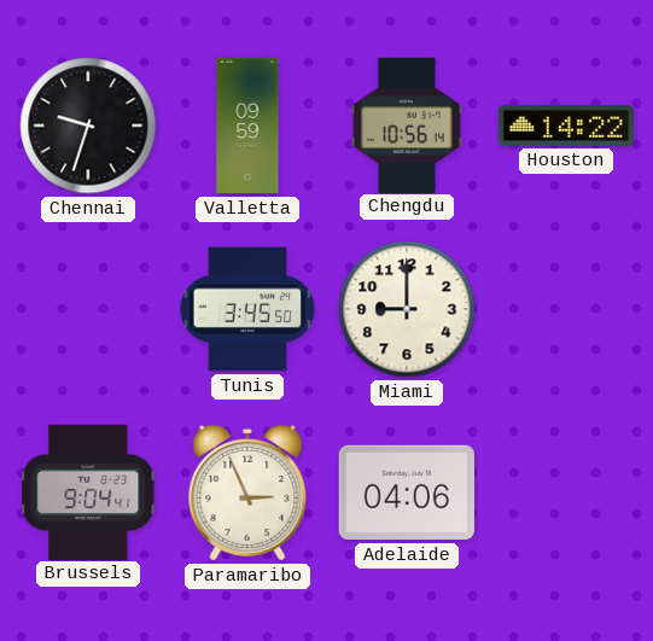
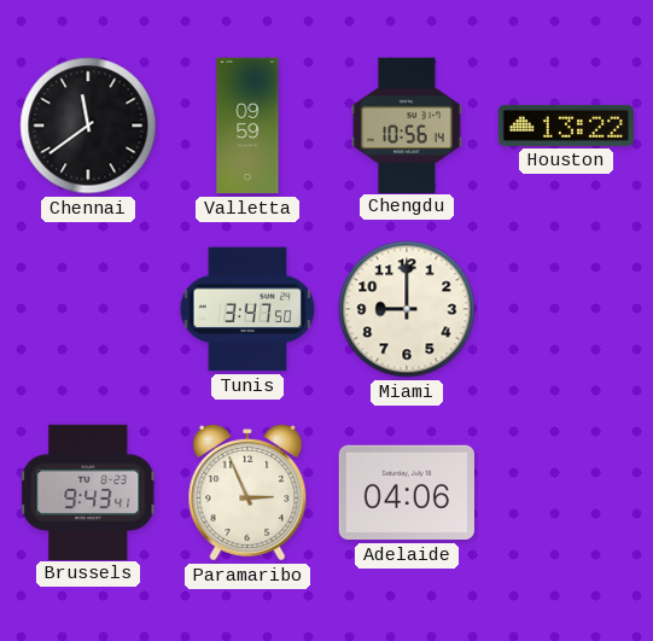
Chennai: 9:33 -> 11:39 (88, 126)
Houston: 14:22 -> 13:22 (565, 126)
Tunis: 3:45 -> 3:47 (247, 309)
Brussels: 9:04 -> 9:43 (89, 491)
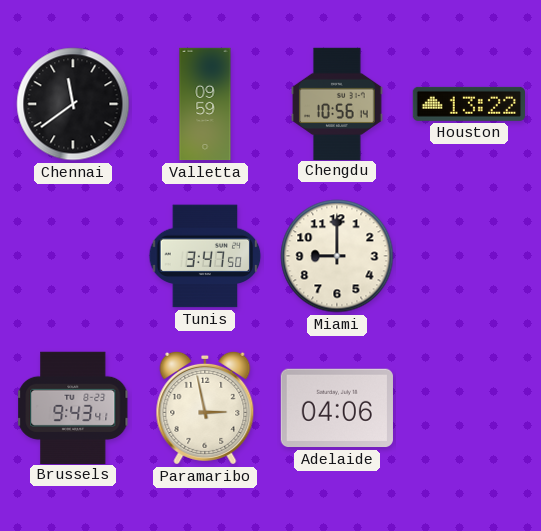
Paramaribo: 2:56 -> 2:58 (205, 408)
